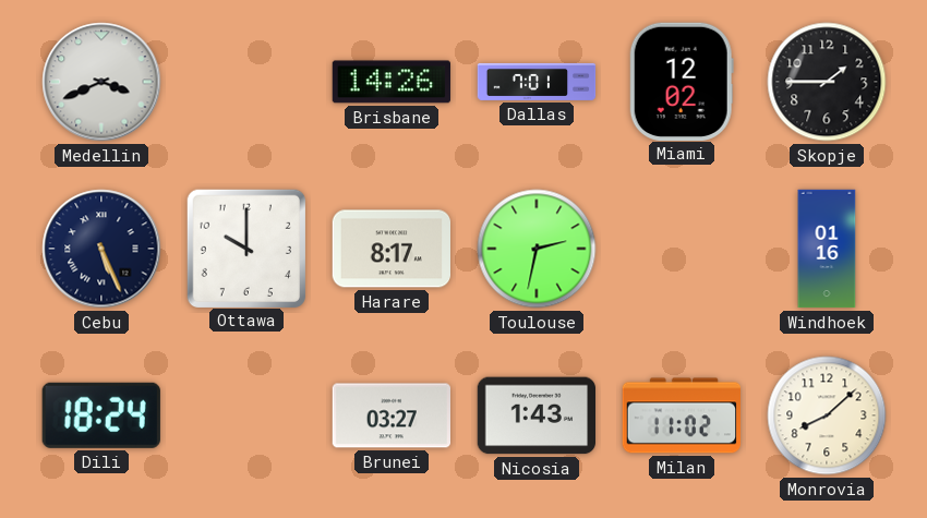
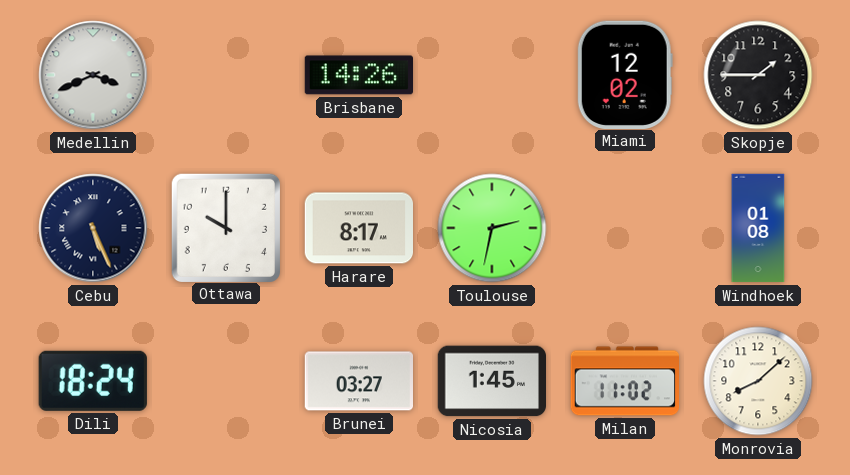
Dallas: 7:01 -> none (537, 82)
Windhoek: 01:16 -> 01:08 (758, 228)
Nicosia: 1:43 -> 1:45 (491, 381)
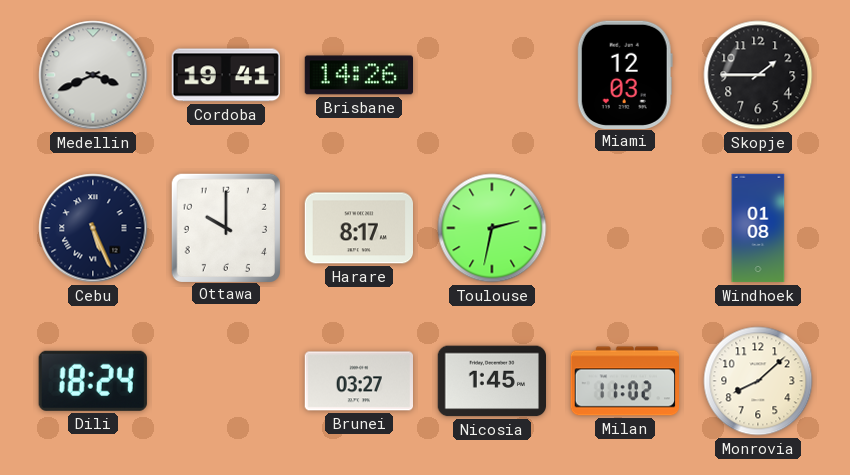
Cordoba: none -> 19:41 (225, 75)
Miami: 12:02 -> 12:03 (625, 74)
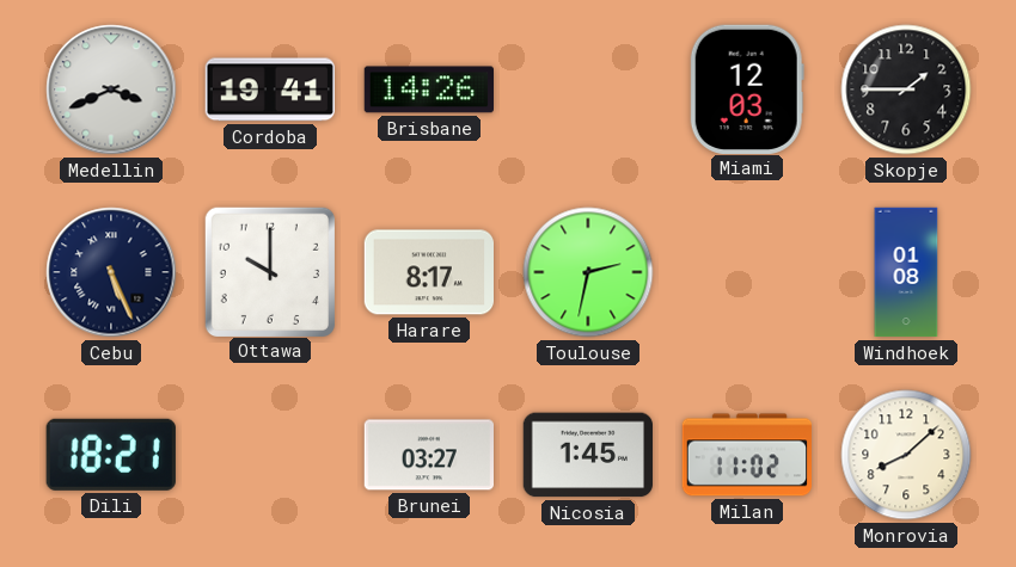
Dili: 18:24 -> 18:21 (111, 455)
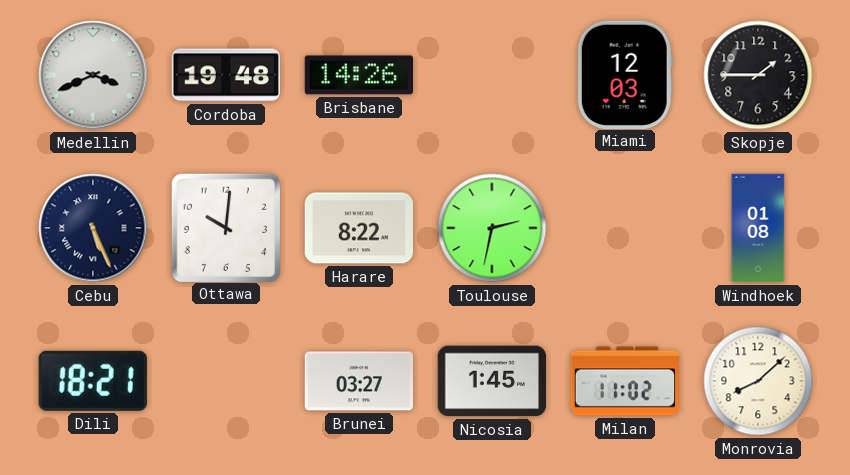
Cordoba: 19:41 -> 19:48 (225, 75)
Ottawa: 10:00 -> 10:01 (225, 227)
Harare: 8:17 -> 8:22 (358, 228)
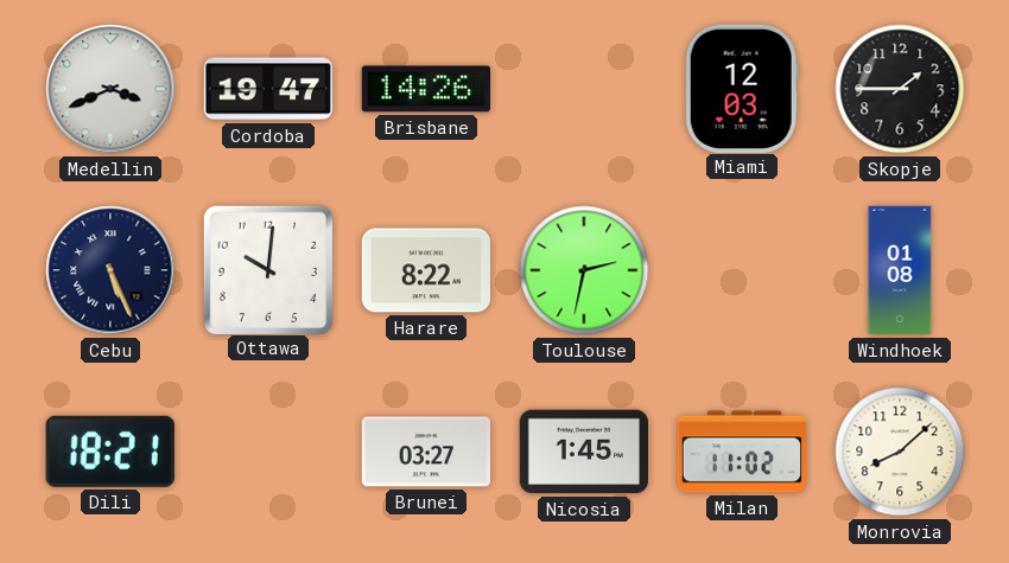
Cordoba: 19:48 -> 19:47 (267, 89)
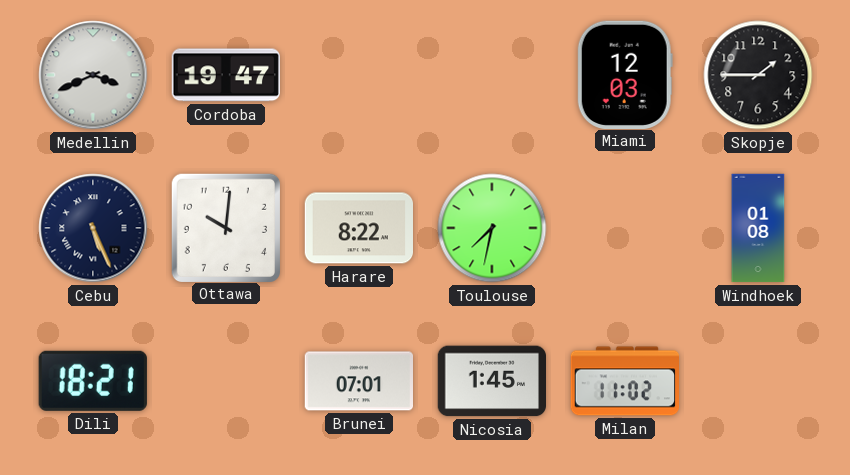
Brisbane: 14:26 -> none (425, 89)
Toulouse: 2:32 -> 7:32 (492, 228)
Brunei: 03:27 -> 07:01 (358, 381)
Monrovia: 8:08 -> none (900, 452)
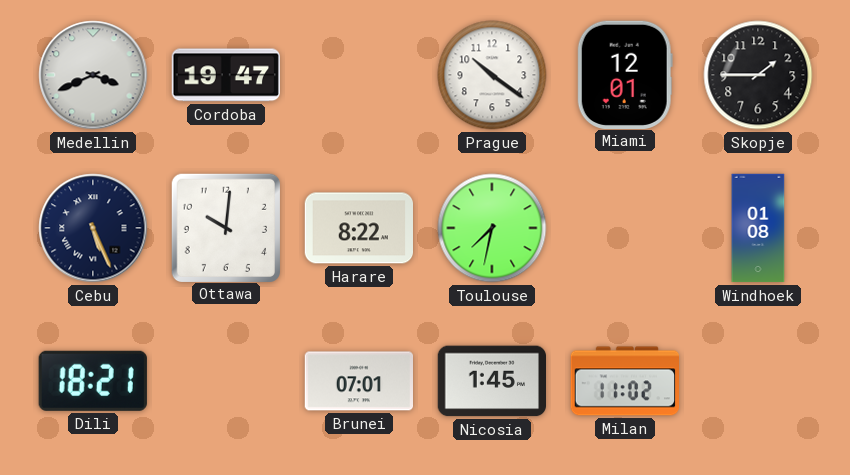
Prague: none -> 10:21 (492, 75)
Miami: 12:03 -> 12:01 (625, 74)
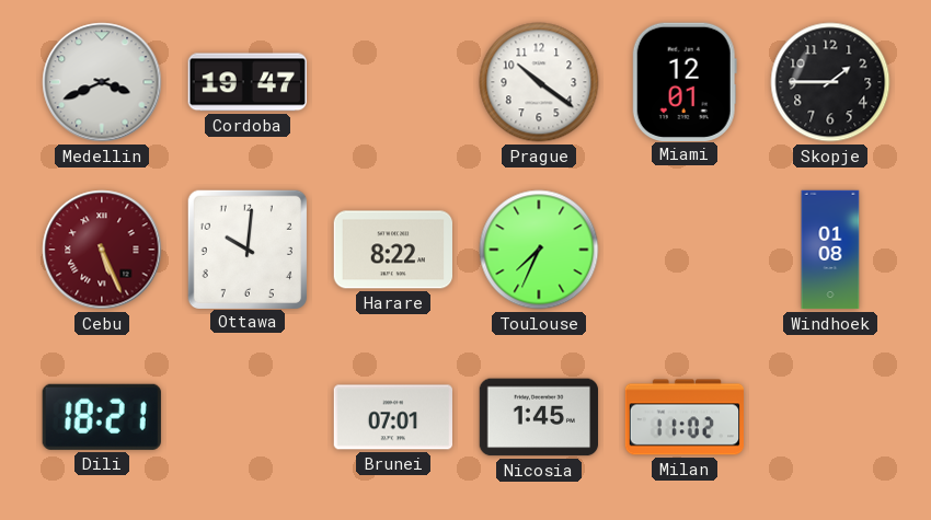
Cebu dial: navy -> burgundy (102, 250)
Toulouse: 7:32 -> 7:34 (539, 250)
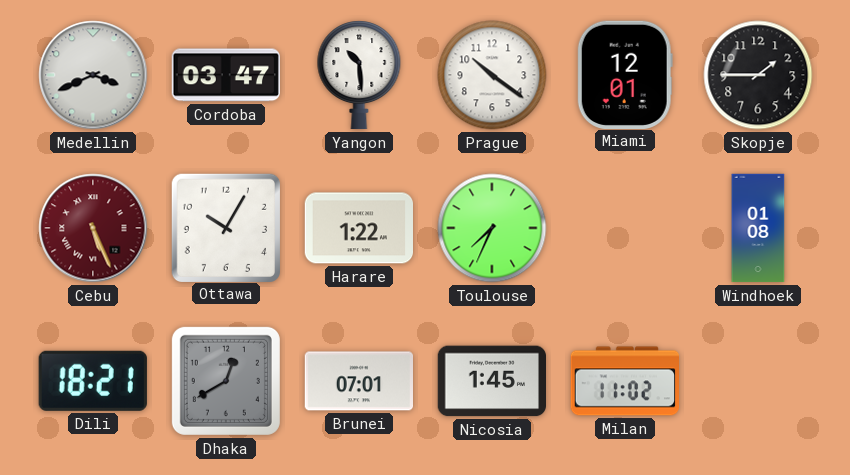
Cordoba: 19:47 -> 03:47 (225, 75)
Yangon: none -> 10:29 (359, 75)
Ottawa: 10:01 -> 10:05 (225, 227)
Harare: 8:22 -> 1:22 (358, 228)
Dhaka: none -> 12:40 (226, 381)
